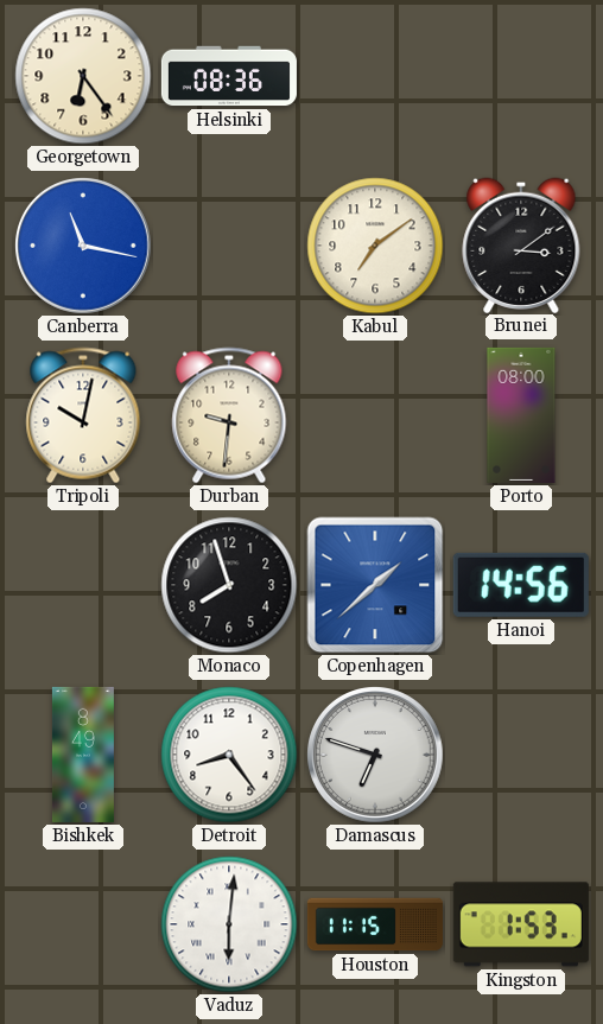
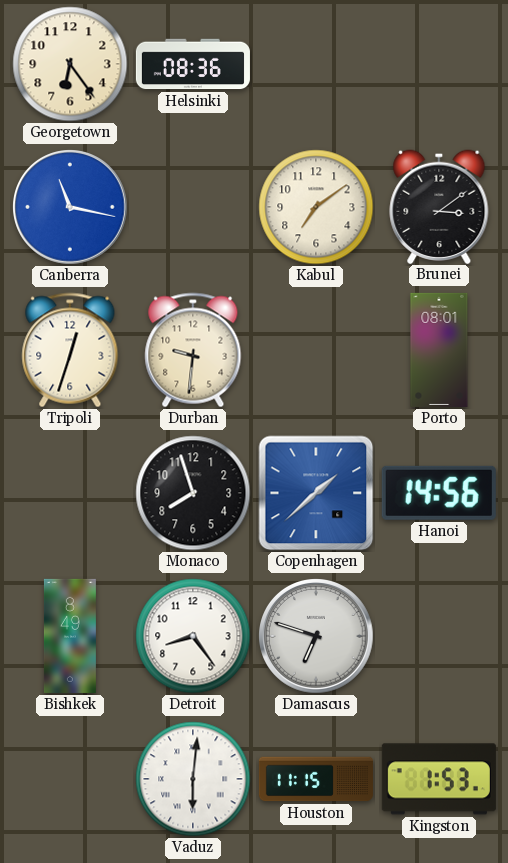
Tripoli: 10:02 -> 12:33 (70, 350)
Porto: 08:00 -> 08:01 (439, 350)
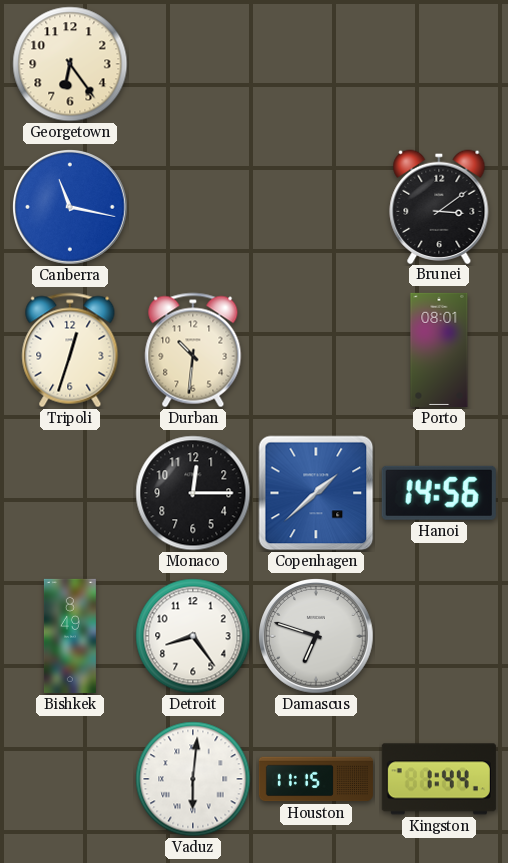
Helsinki: 08:36 -> none (193, 64)
Kabul: 7:09 -> none (316, 207)
Durban: 9:31 -> 10:31 (193, 350)
Monaco: 7:57 -> 12:15 (193, 493)
Kingston: 1:53 -> 1:44 (439, 779)
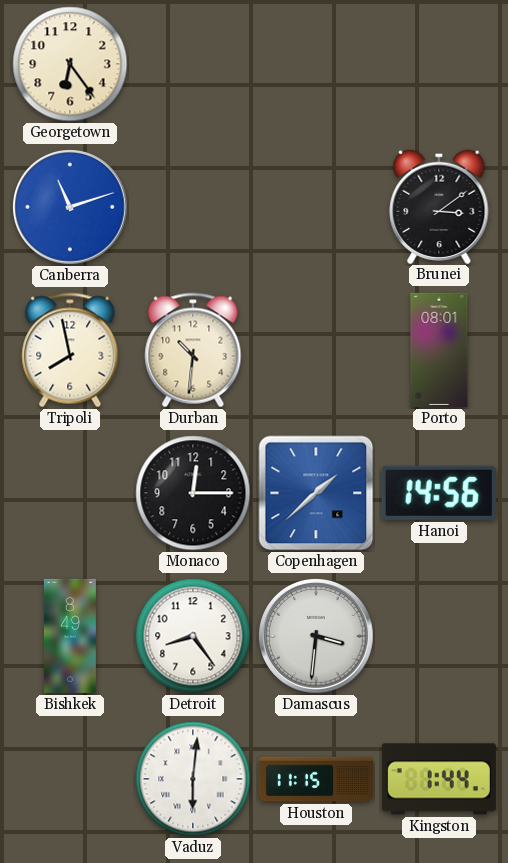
Canberra: 11:17 -> 11:12 (71, 208)
Tripoli: 12:33 -> 7:58 (70, 350)
Damascus: 6:48 -> 3:31 (317, 637)
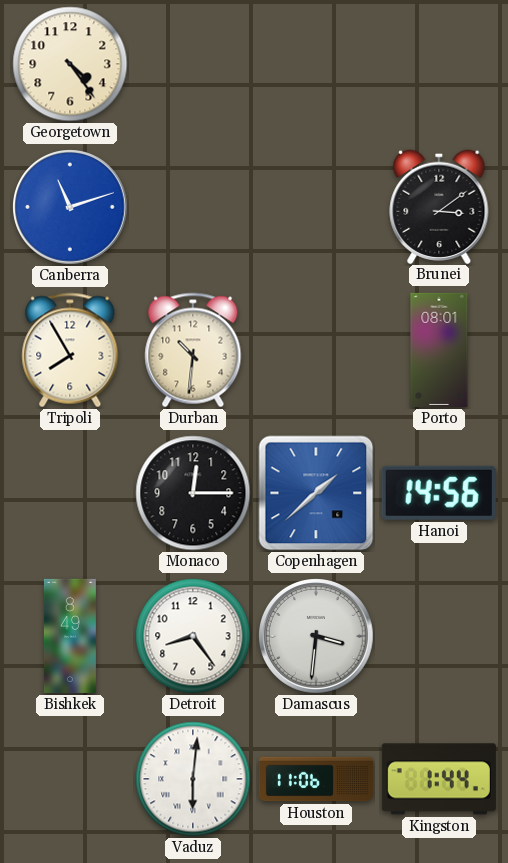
Georgetown: 6:24 -> 4:24 (70, 64)
Tripoli: 7:58 -> 7:55 (70, 350)
Houston: 11:15 -> 11:06 (316, 779)
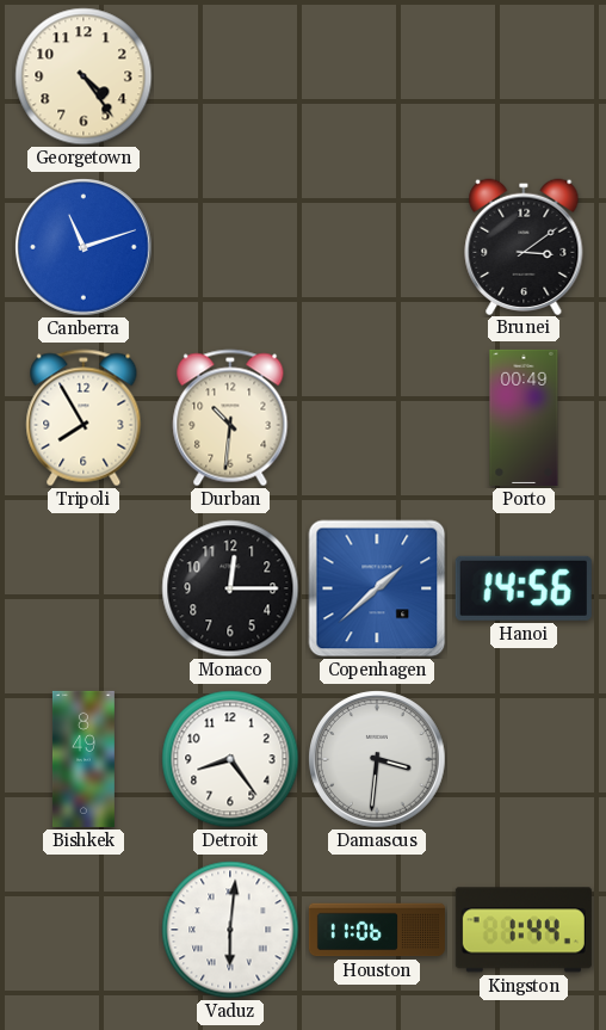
Porto: 08:01 -> 00:49 (524, 418)
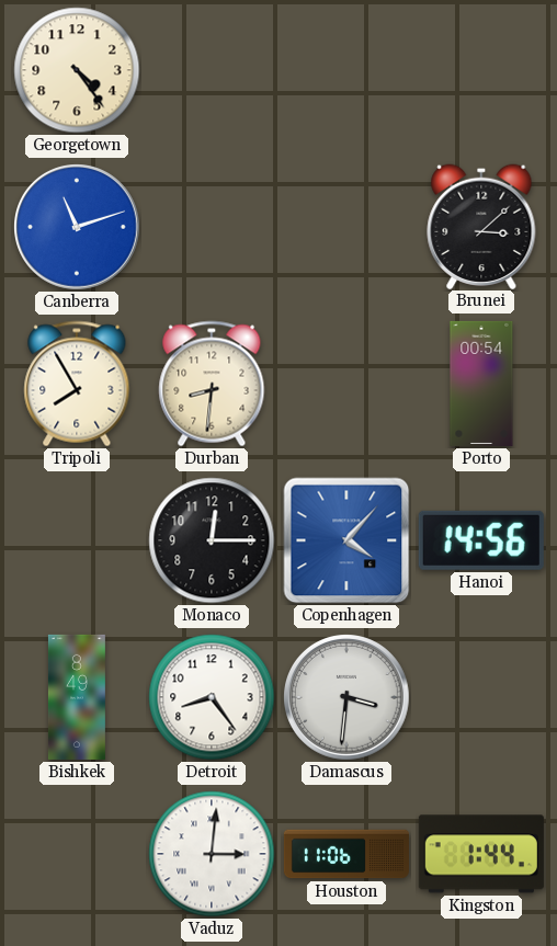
Brunei: 3:09 -> 3:08 (481, 226)
Durban: 10:31 -> 8:31 (212, 384)
Porto: 00:49 -> 00:54 (481, 384)
Copenhagen: 1:38 -> 4:07 (346, 540)
Vaduz: 6:01 -> 3:01 (212, 854)
